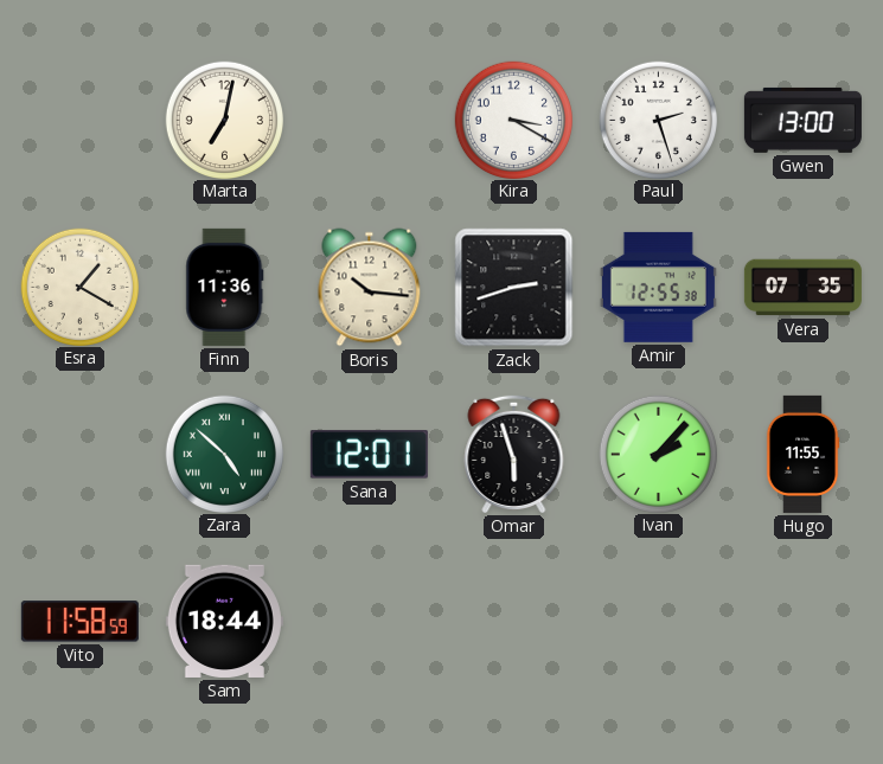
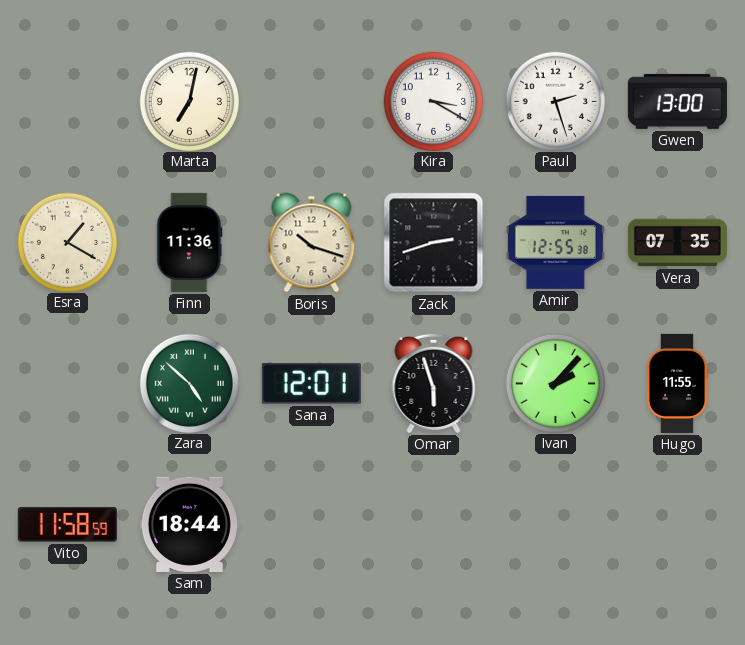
Boris: 10:16 -> 10:18 (312, 243)
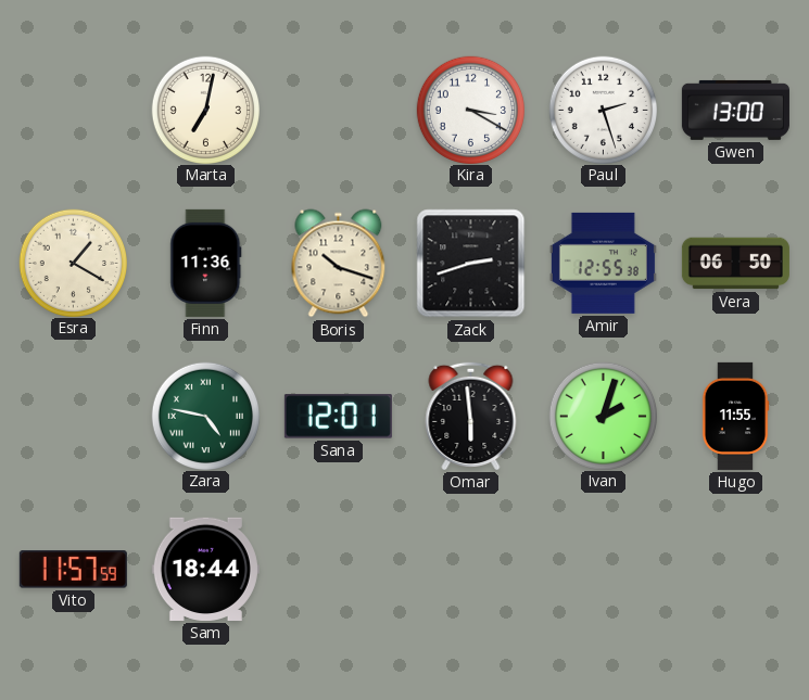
Vera: 07:35 -> 06:50 (735, 264)
Zara: 4:52 -> 4:47 (205, 416)
Omar: 5:57 -> 5:59 (471, 416)
Ivan: 2:07 -> 2:03 (603, 416)
Vito: 11:58 -> 11:57 (73, 570)
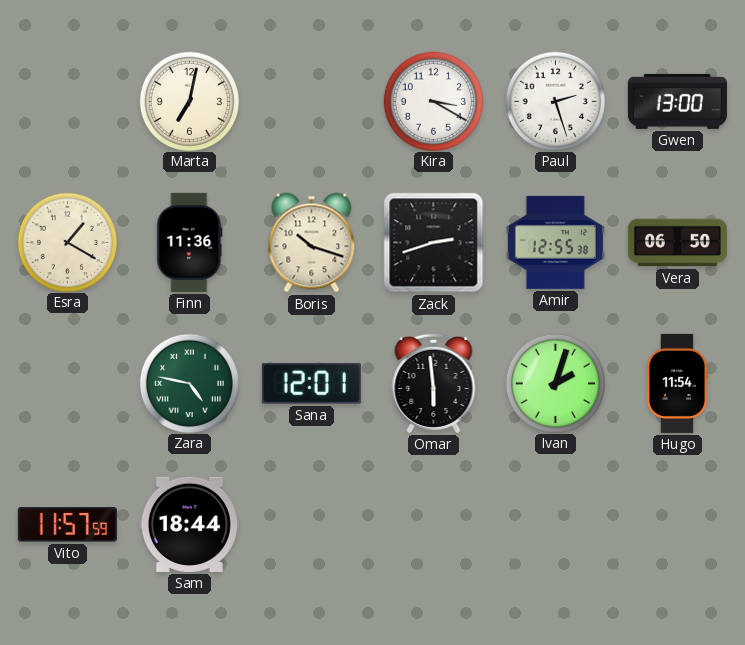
Hugo: 11:55 -> 11:54 (677, 383)
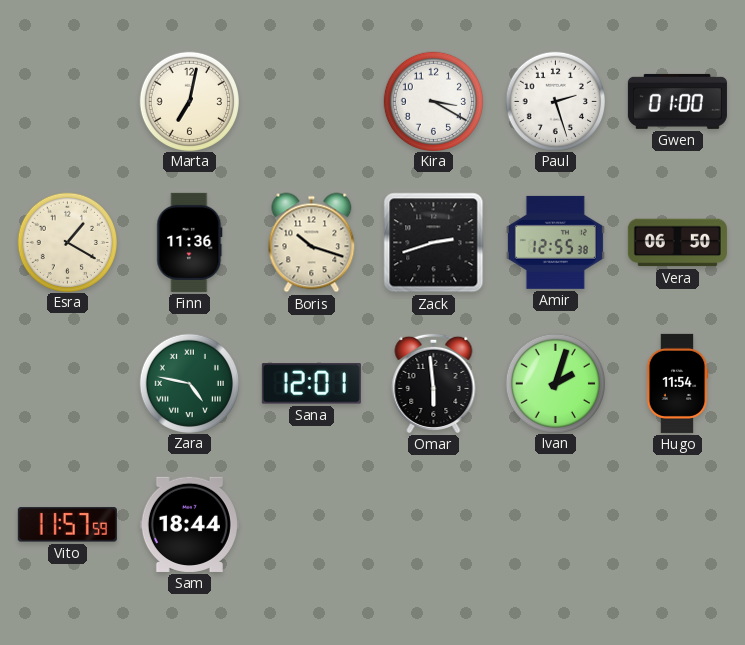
Gwen: 13:00 -> 01:00 (677, 101)
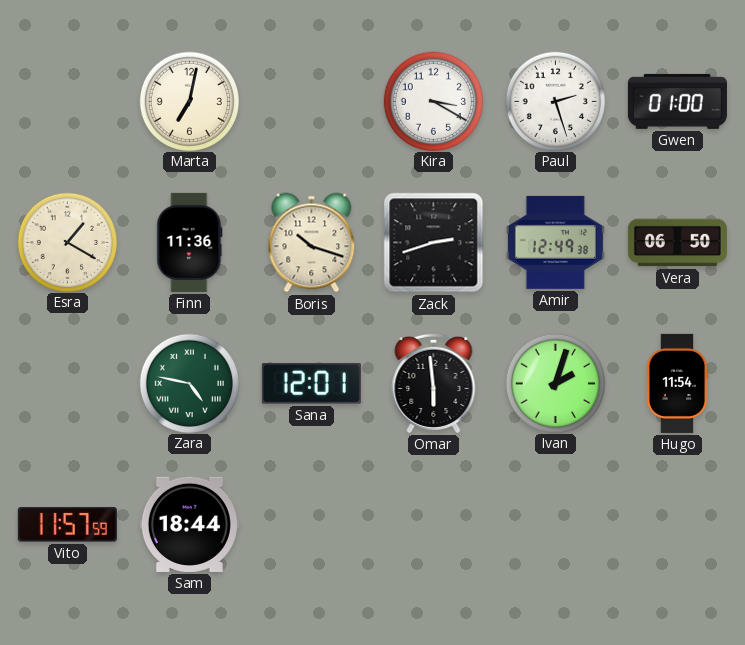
Amir: 12:55 -> 12:49 (555, 242)
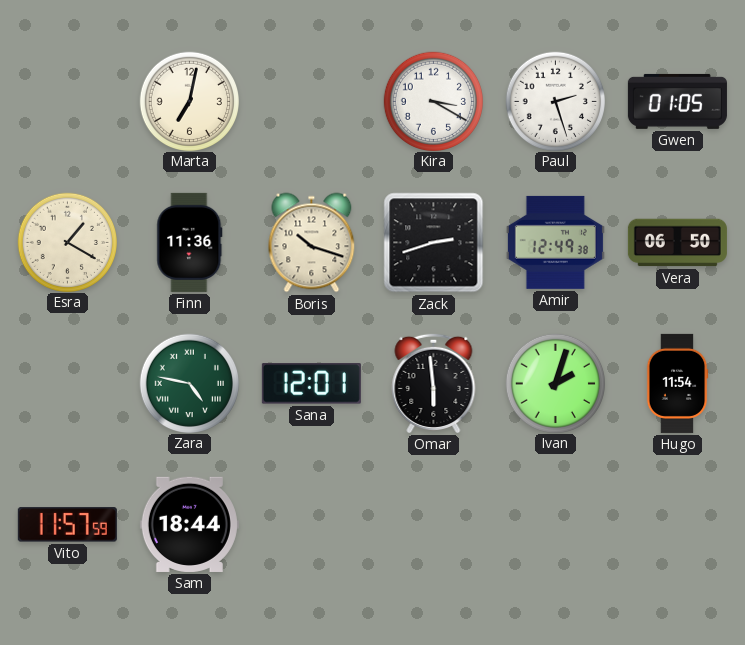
Gwen: 01:00 -> 01:05 (677, 101)
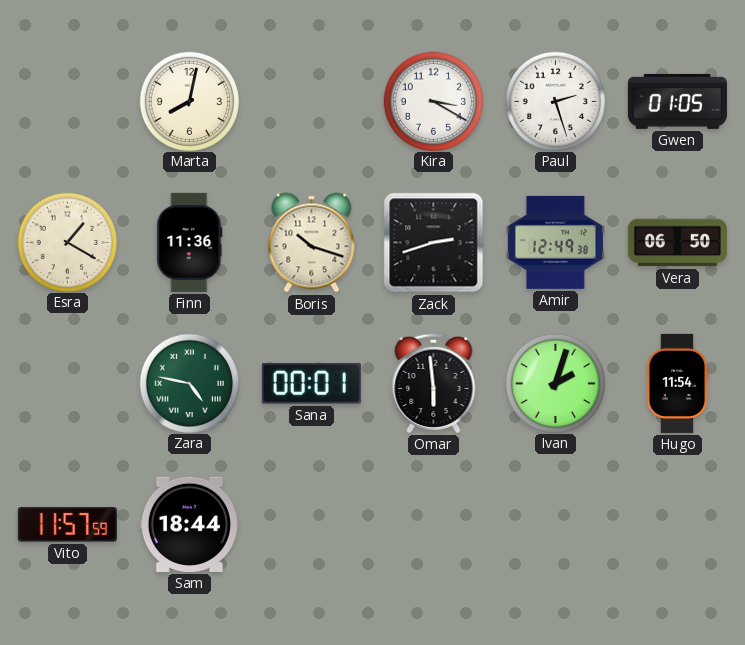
Marta: 7:02 -> 8:02 (189, 101)
Sana: 12:01 -> 00:01 (311, 384)
